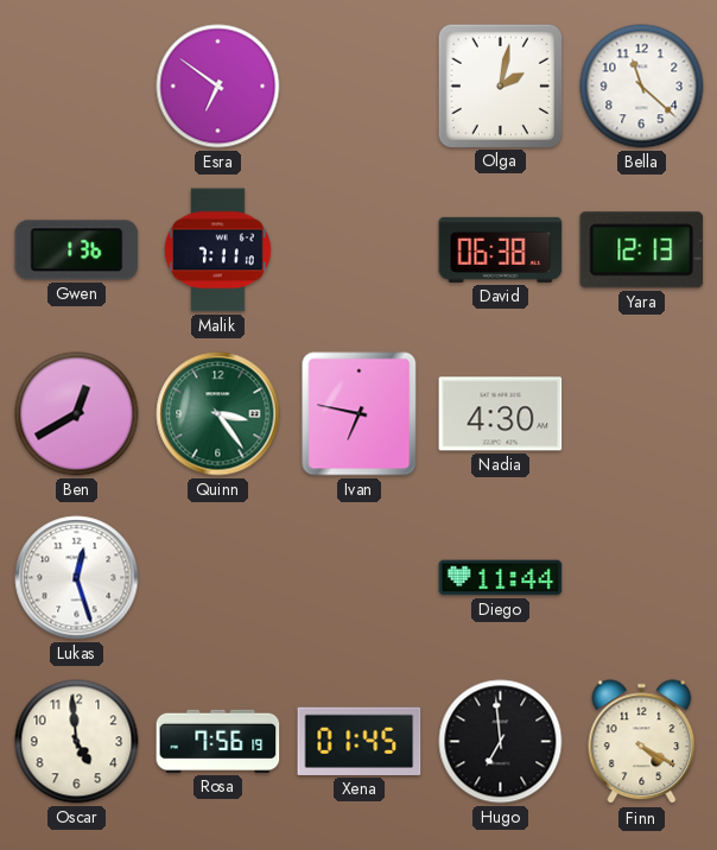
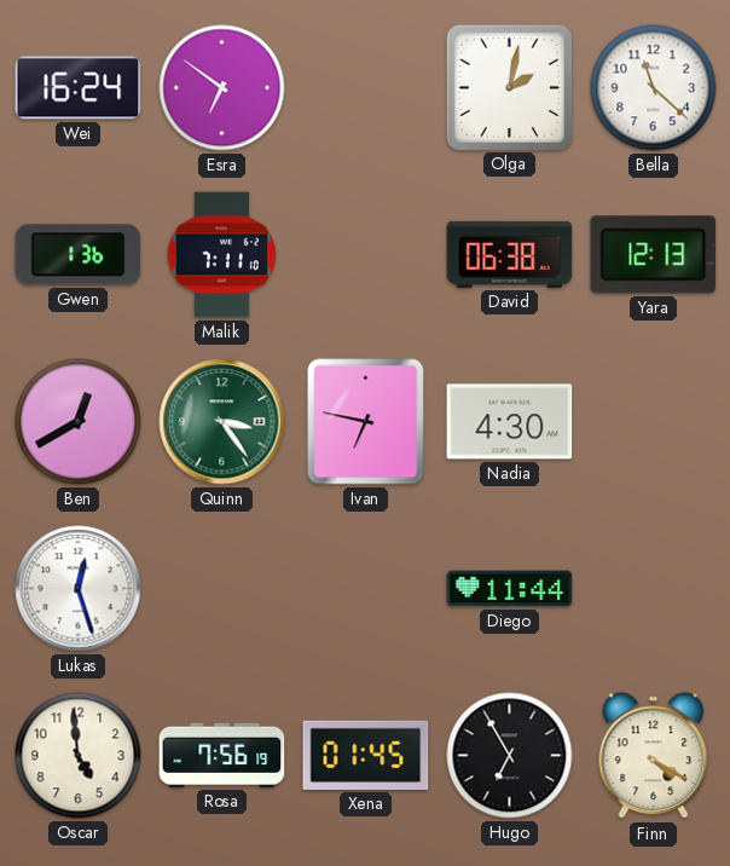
Wei: none -> 16:24 (79, 88)
Hugo: 6:59 -> 6:55 (510, 756)
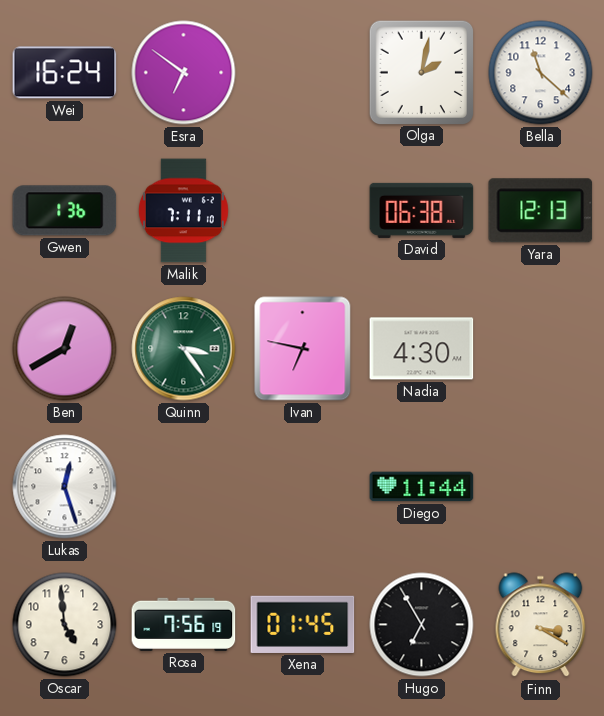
Finn: 4:20 -> 3:20 (541, 625)
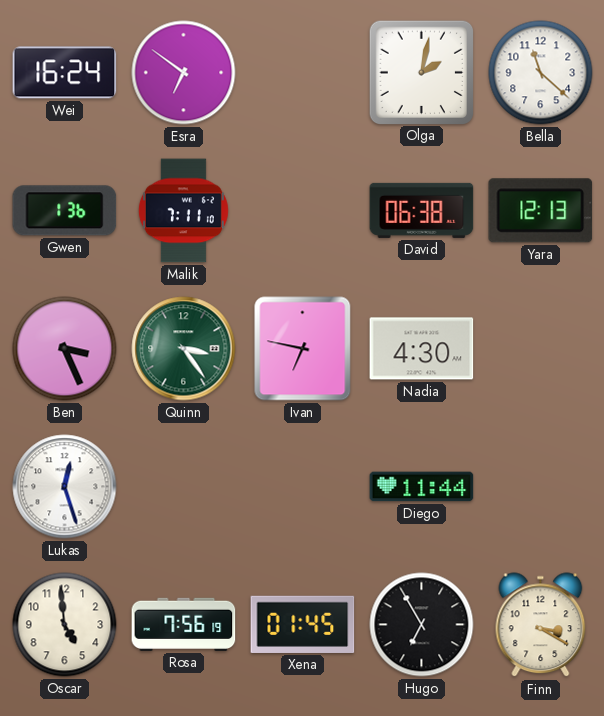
Ben: 12:40 -> 3:26 (65, 349)
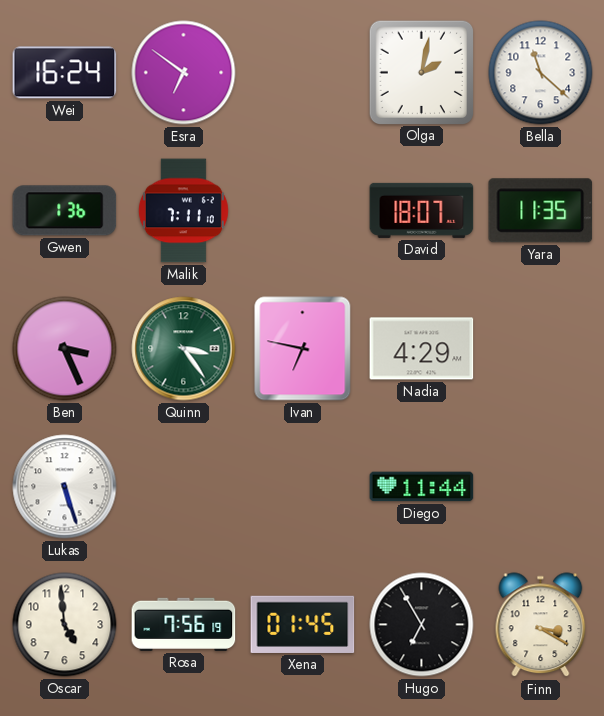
David: 06:38 -> 18:07 (422, 210)
Yara: 12:13 -> 11:35 (541, 211)
Nadia: 4:30 -> 4:29 (422, 349)
Lukas: 12:27 -> 5:27 (65, 487)
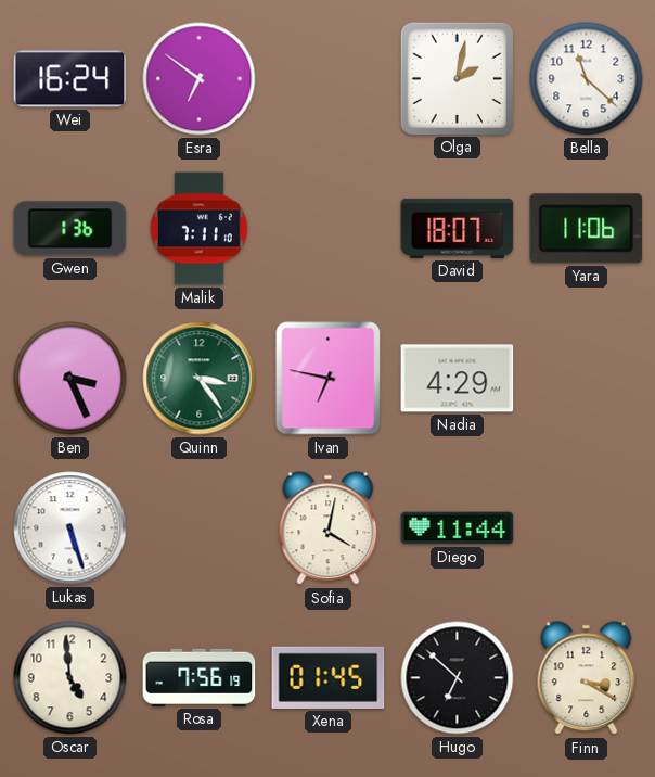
Yara: 11:35 -> 11:06 (587, 229)
Sofia: none -> 4:02 (329, 528)
Hugo: 6:55 -> 6:52 (458, 678)
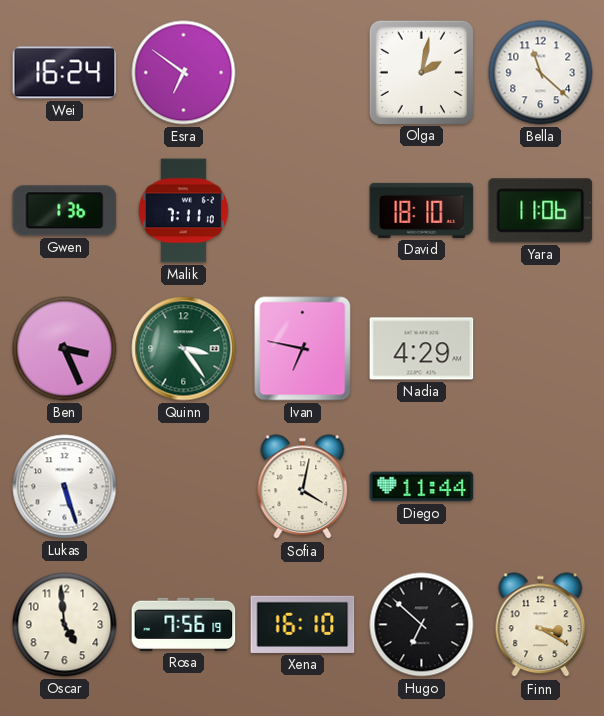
David: 18:07 -> 18:10 (422, 210)
Xena: 01:45 -> 16:10 (303, 624)
